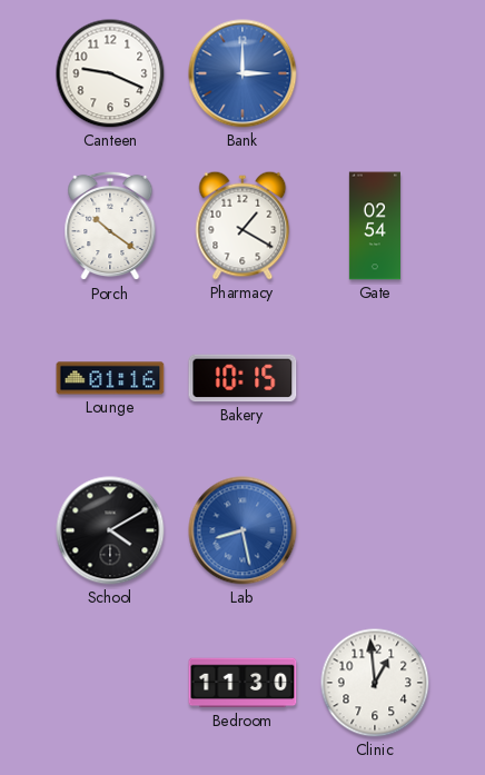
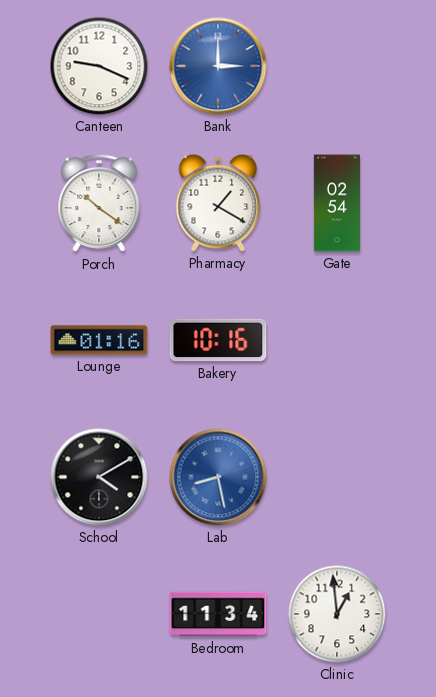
Bakery: 10:15 -> 10:16 (218, 340)
Bedroom: 11:30 -> 11:34 (218, 614)
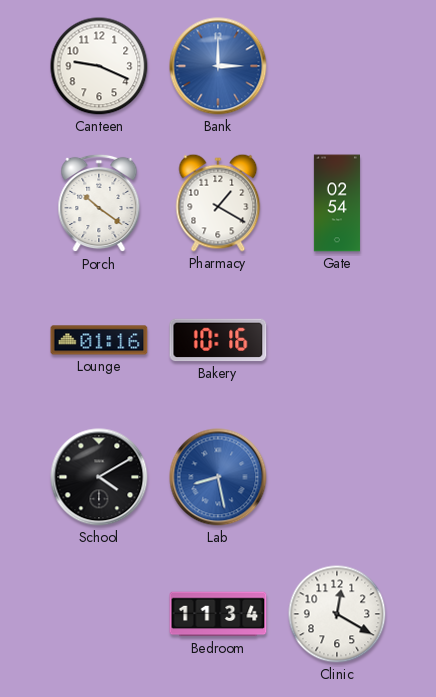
Clinic: 12:59 -> 12:20 (337, 614)
